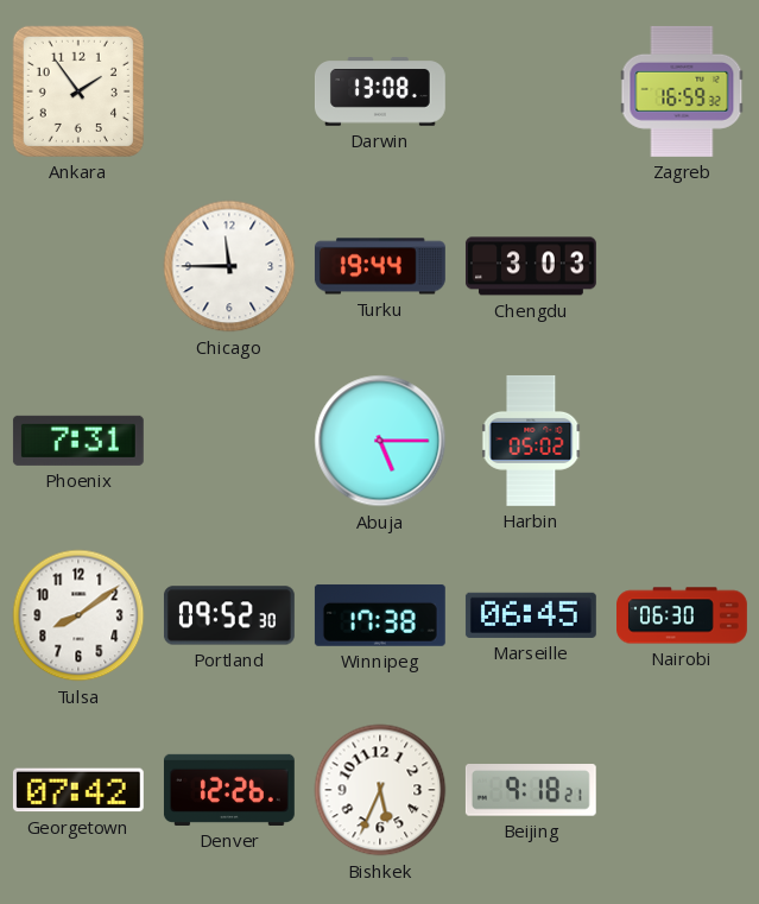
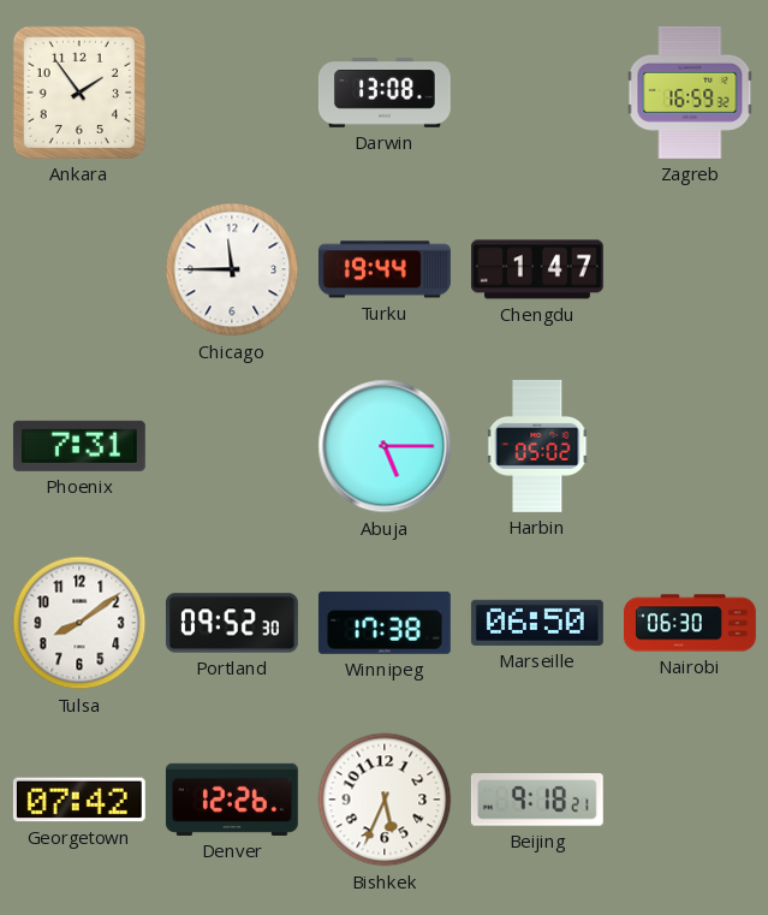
Chengdu: 3:03 -> 1:47 (537, 269)
Marseille: 06:45 -> 06:50 (537, 623)
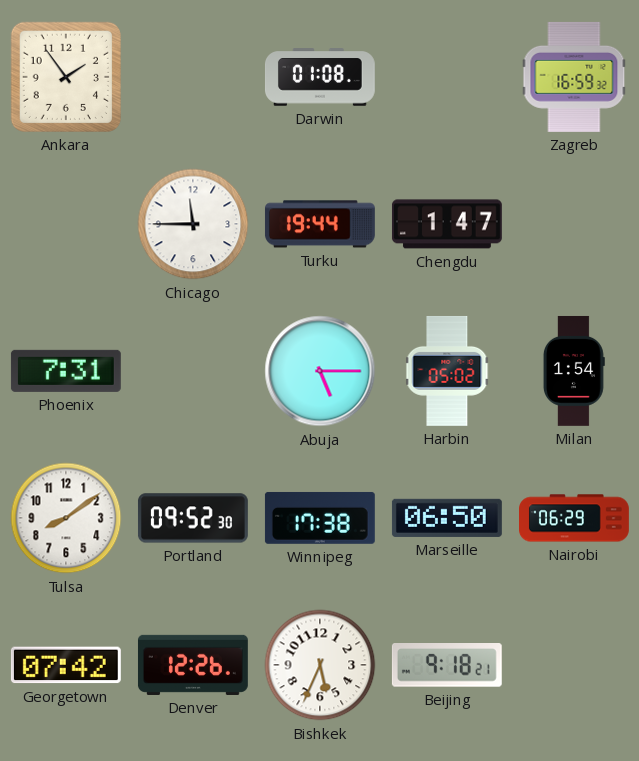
Darwin: 13:08 -> 01:08 (320, 77)
Milan: none -> 1:54 (574, 371)
Nairobi: 06:30 -> 06:29 (575, 518)
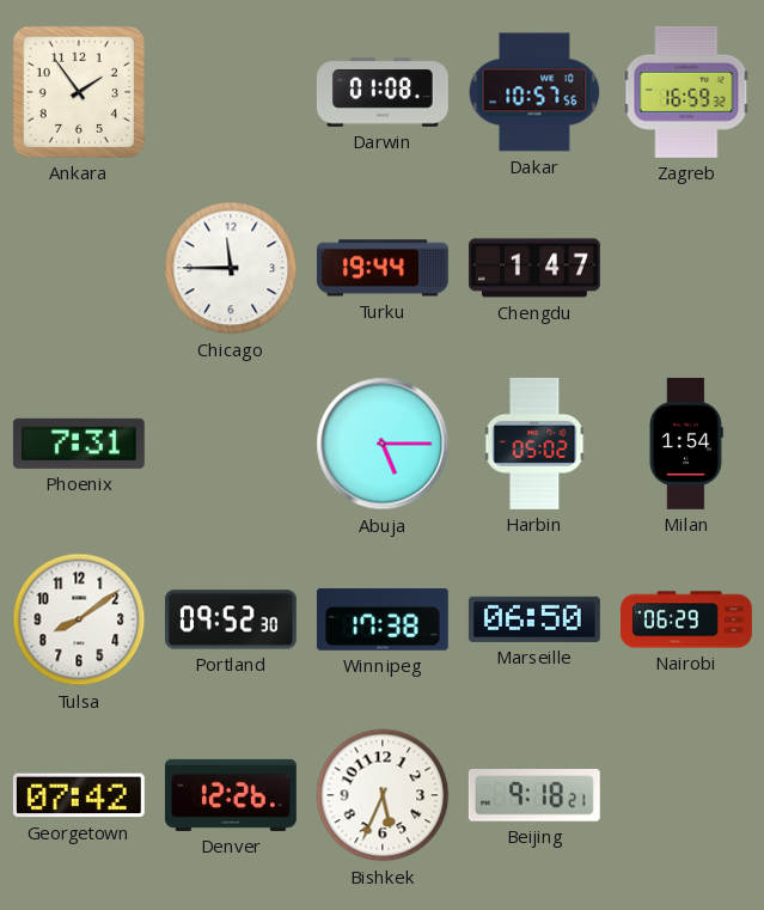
Dakar: none -> 10:57 (534, 92)
